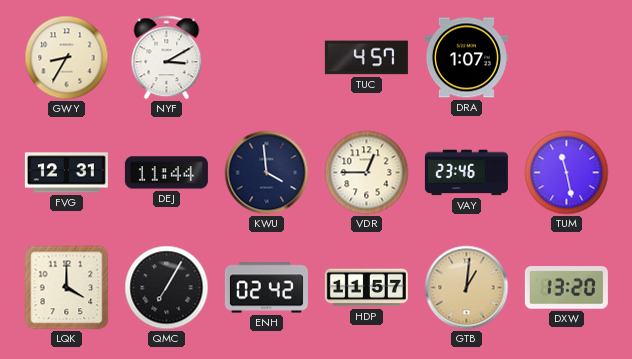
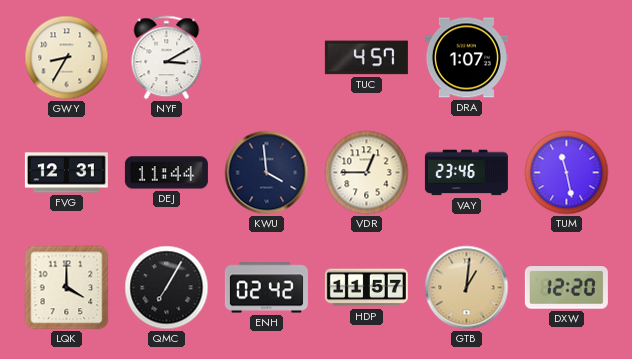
DXW: 13:20 -> 12:20 (566, 288)
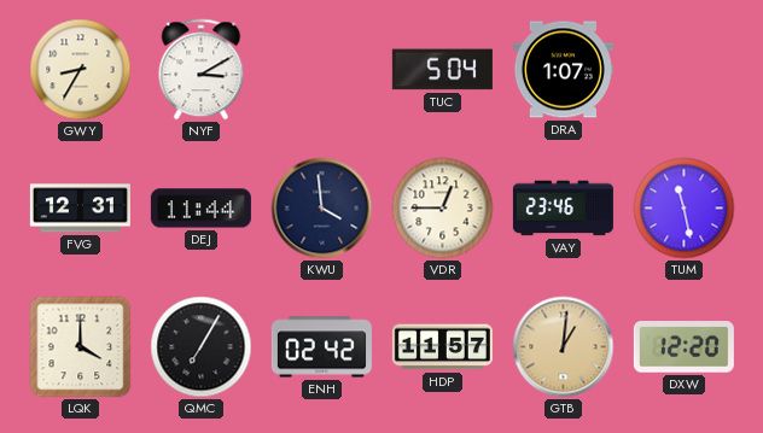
TUC: 4:57 -> 5:04 (442, 70)
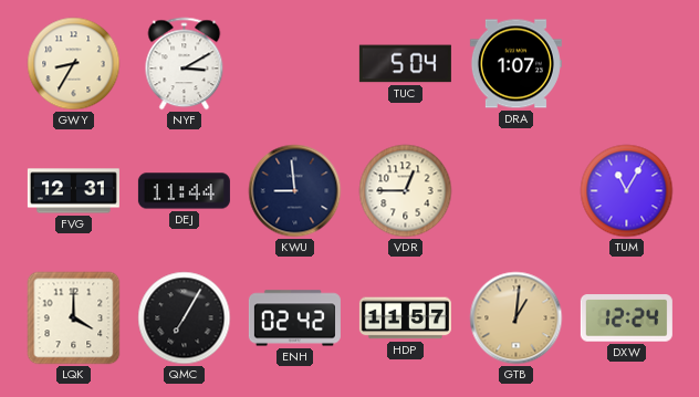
KWU: 3:59 -> 8:59 (295, 191)
VAY: 23:46 -> none (563, 209)
TUM: 11:28 -> 11:05 (627, 191)
DXW: 12:20 -> 12:24 (626, 318)
